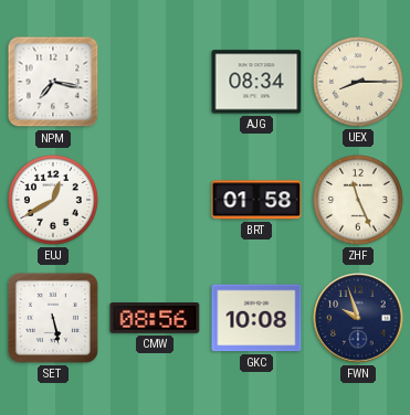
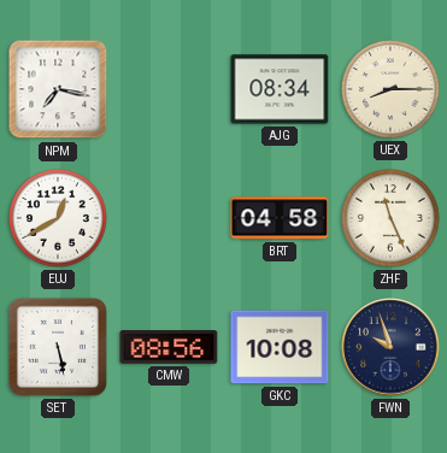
BRT: 01:58 -> 04:58 (280, 218)
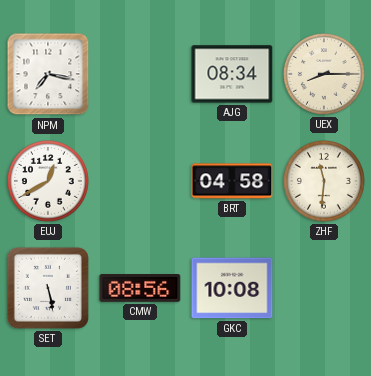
ZHF: 11:26 -> 11:31 (325, 182)
FWN: 9:57 -> none (390, 347)
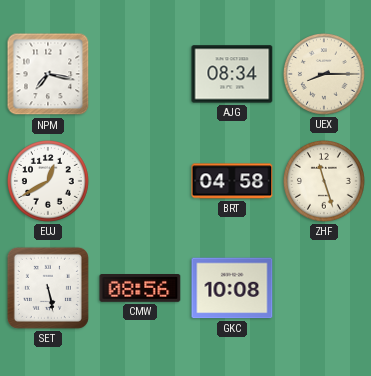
ZHF: 11:31 -> 11:27 (325, 182)
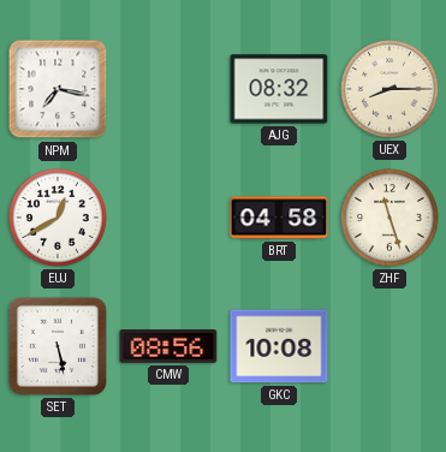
AJG: 08:34 -> 08:32 (279, 89)
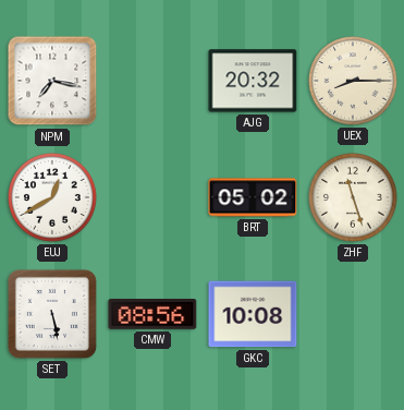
AJG: 08:32 -> 20:32 (253, 81)
BRT: 04:58 -> 05:02 (253, 197)
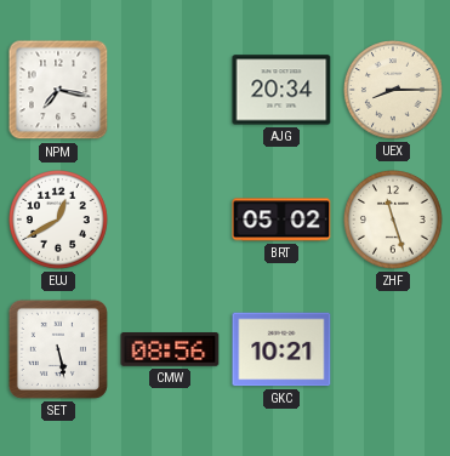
AJG: 20:32 -> 20:34 (281, 90)
GKC: 10:08 -> 10:21 (281, 349)
